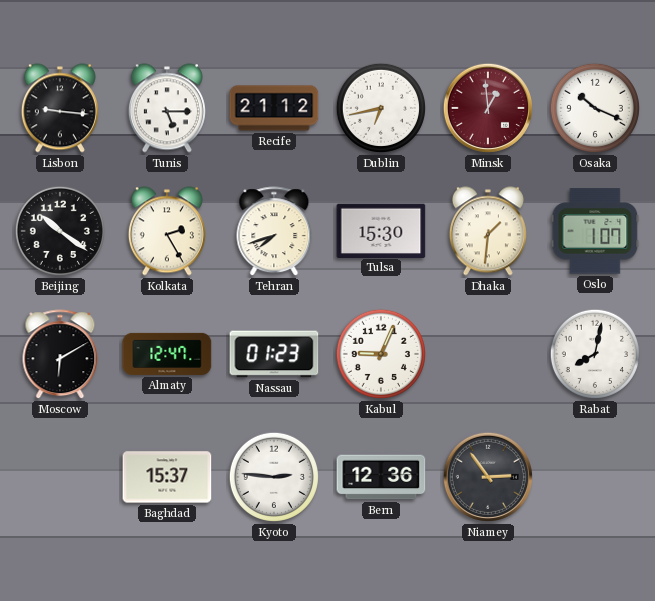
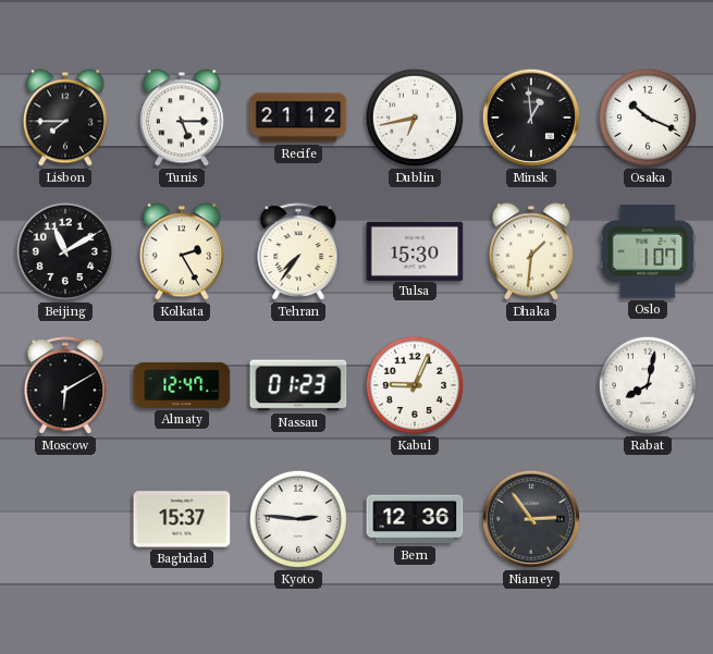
Lisbon: 9:16 -> 7:45 (65, 118)
Minsk dial: burgundy -> black (531, 118)
Beijing: 10:21 -> 11:10 (65, 251)
Tehran: 7:42 -> 7:36 (298, 252)
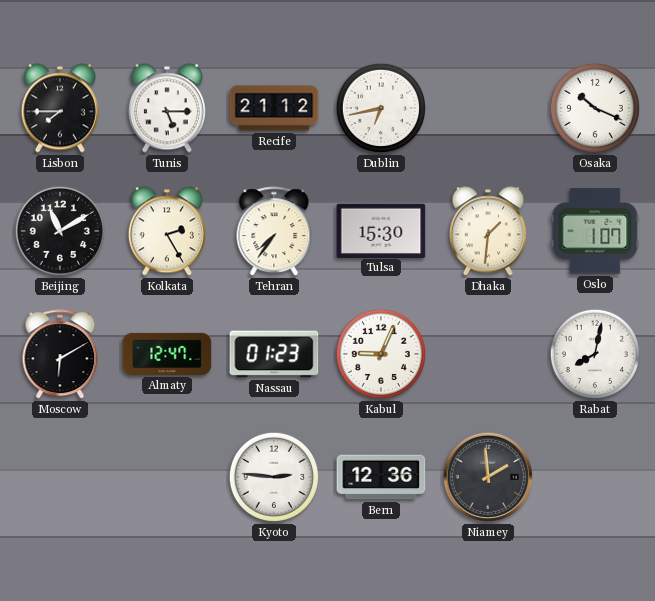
Minsk: 12:59 -> none (531, 118)
Baghdad: 15:37 -> none (182, 519)
Niamey: 2:54 -> 1:59 (488, 477)
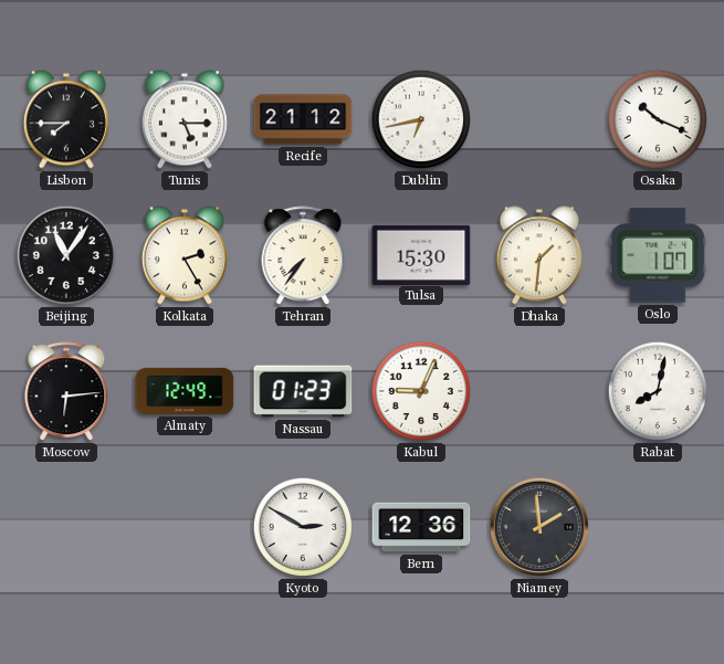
Beijing: 11:10 -> 11:06 (66, 255)
Moscow: 6:10 -> 6:14 (66, 392)
Almaty: 12:47 -> 12:49 (185, 391)
Kyoto: 2:46 -> 2:50 (303, 527)
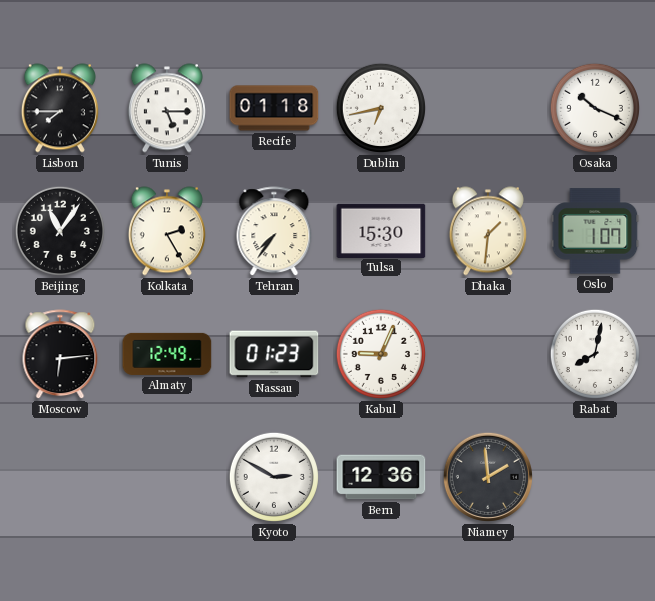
Recife: 21:12 -> 01:18 (274, 108)
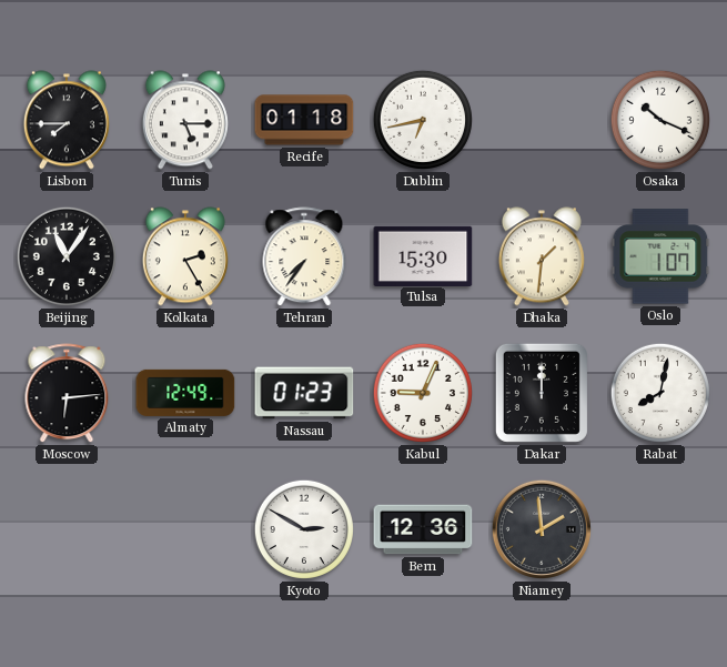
Dakar: none -> 12:00 (542, 393)
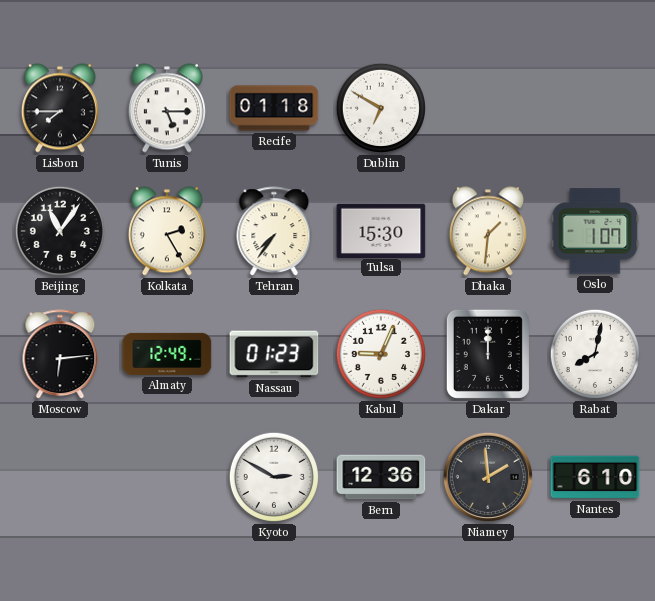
Dublin: 6:43 -> 6:50 (381, 108)
Osaka: 10:19 -> none (660, 120)
Nantes: none -> 6:10 (595, 477)
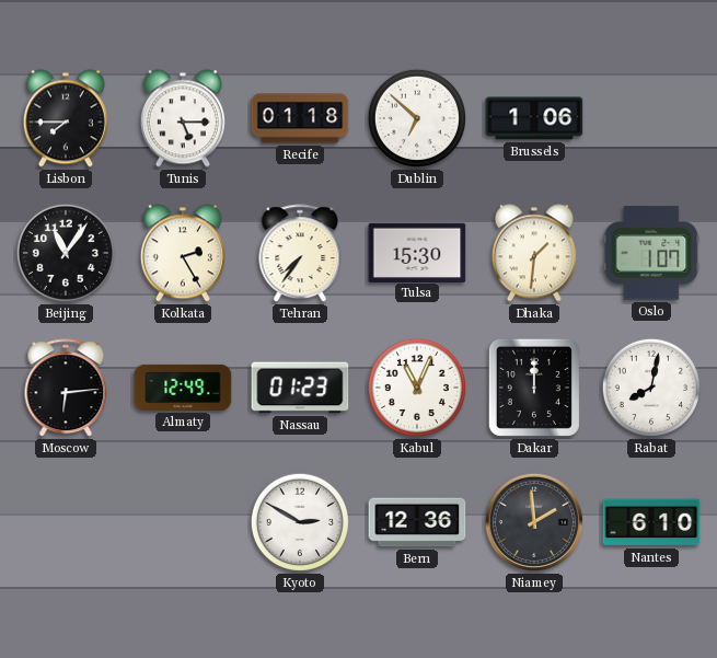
Dublin: 6:50 -> 6:52 (417, 118)
Brussels: none -> 1:06 (534, 118)
Kabul: 9:04 -> 11:04 (417, 388)
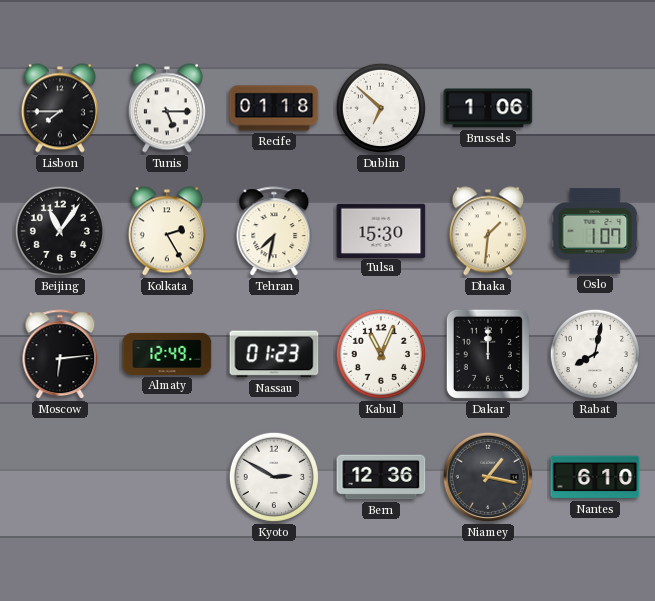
Tehran: 7:36 -> 7:32 (274, 232)
Niamey: 1:59 -> 1:17 (488, 477)
